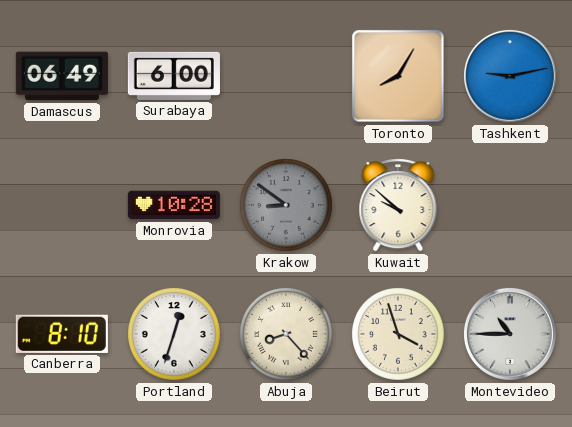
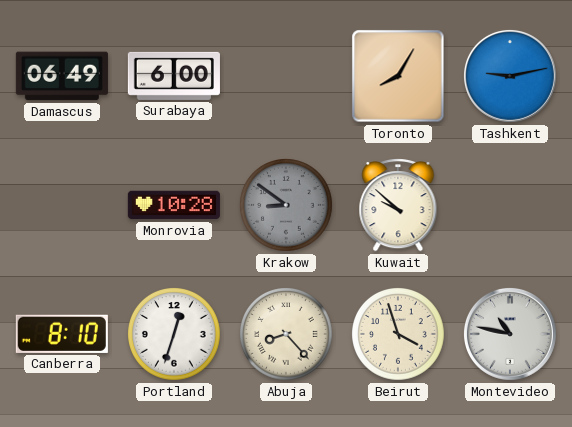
Montevideo: 10:45 -> 10:47 (510, 334)
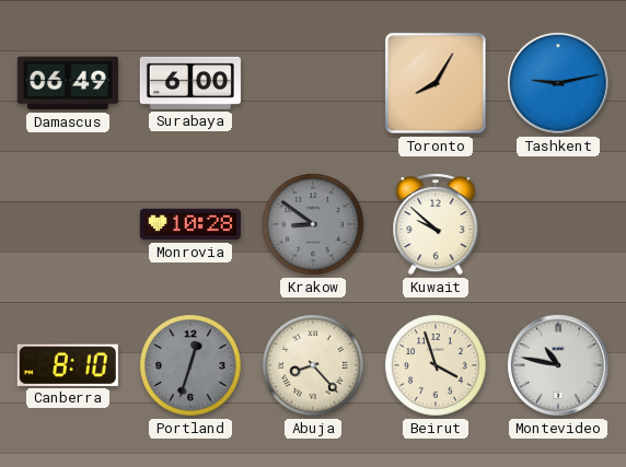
Portland dial: white -> grey (192, 366)
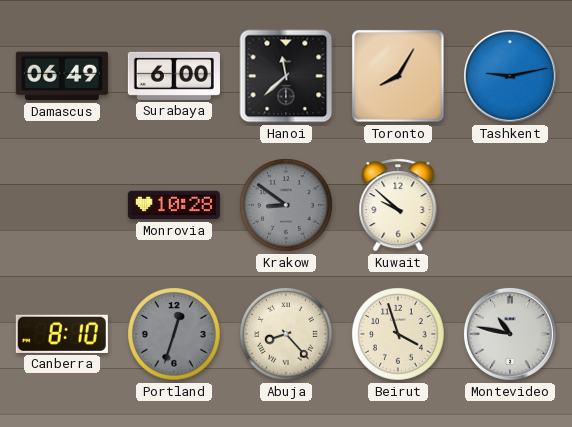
Hanoi: none -> 11:38 (286, 76)
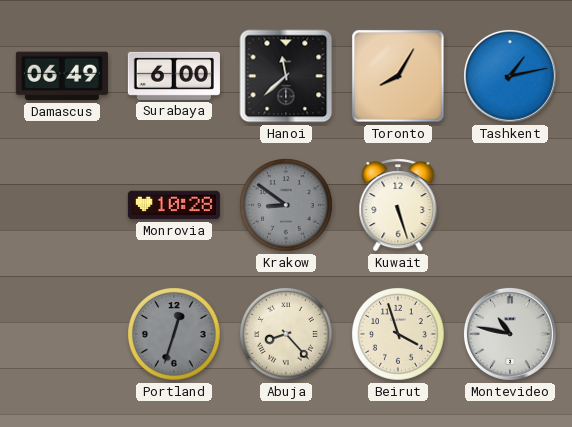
Tashkent: 9:13 -> 1:13 (510, 76)
Kuwait: 9:52 -> 5:27 (398, 206)
Canberra: 8:10 -> none (62, 334)
